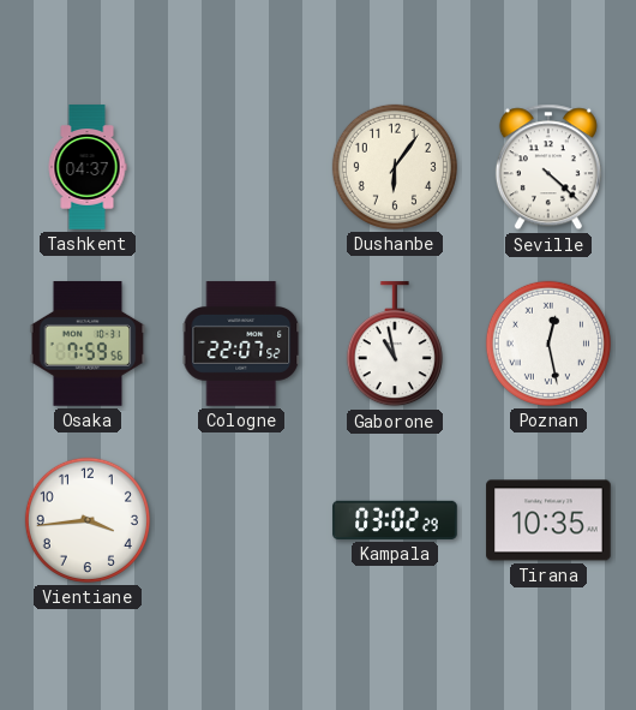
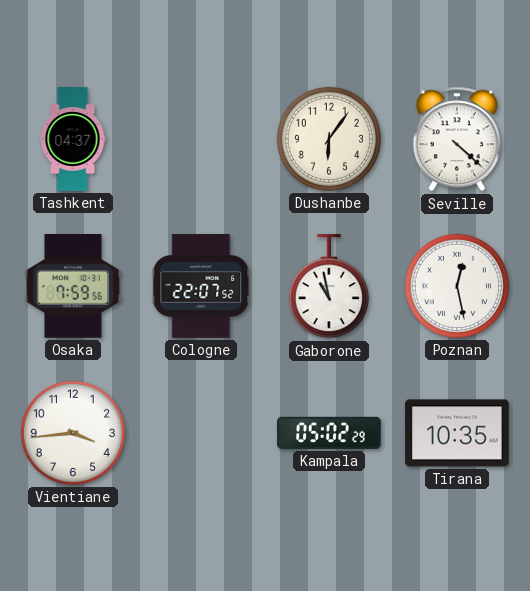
Kampala: 03:02 -> 05:02 (329, 433)
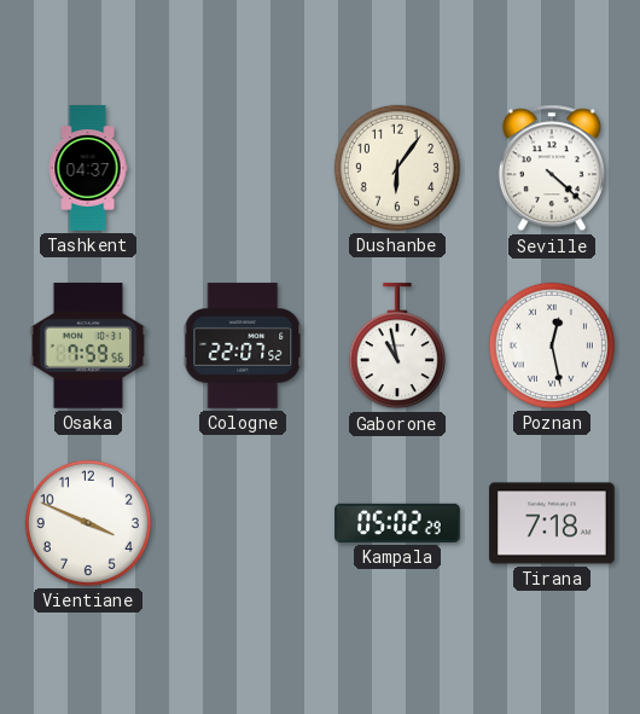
Vientiane: 3:44 -> 3:49 (88, 523)
Tirana: 10:35 -> 7:18 (552, 523)
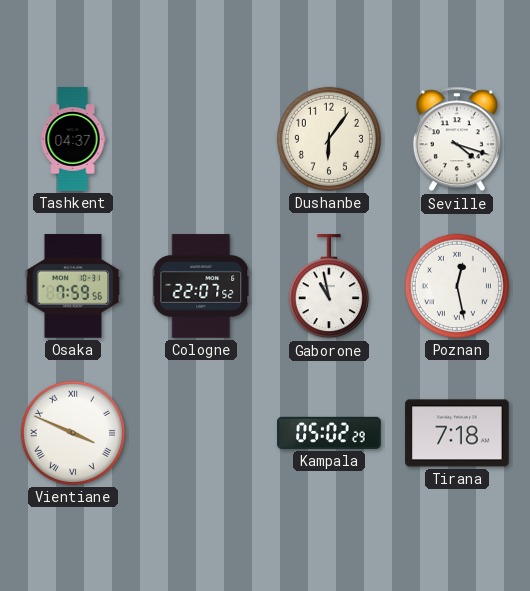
Seville: 4:22 -> 4:18 (457, 139)
Vientiane numerals: Arabic -> Roman (73, 433)
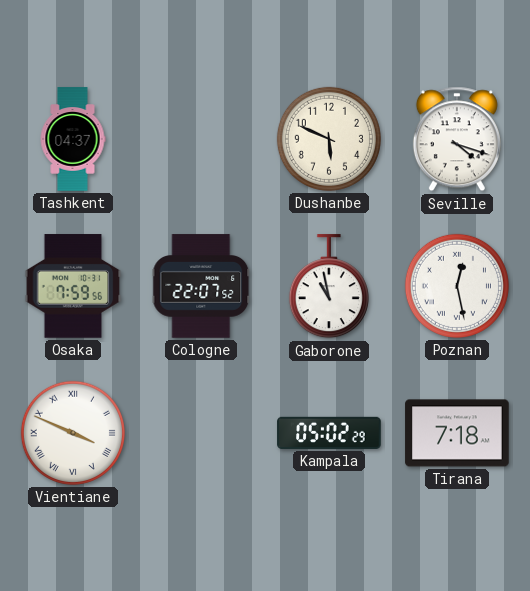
Dushanbe: 6:06 -> 5:49 (329, 139)
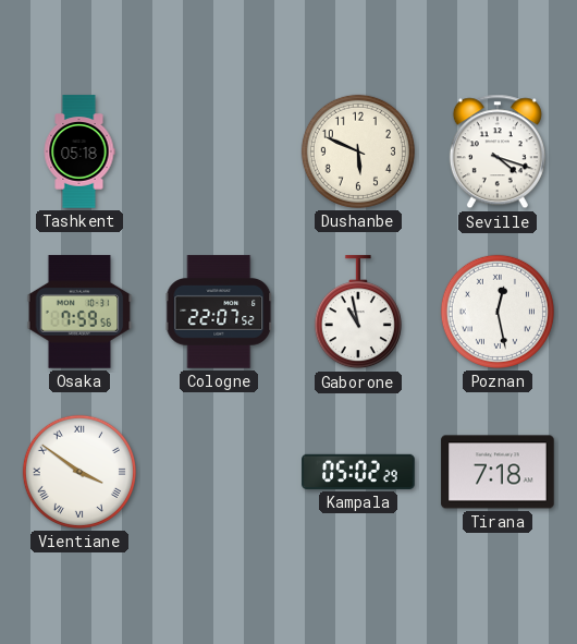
Tashkent: 04:37 -> 05:18 (79, 151)
Vientiane: 3:49 -> 3:51 (79, 472)
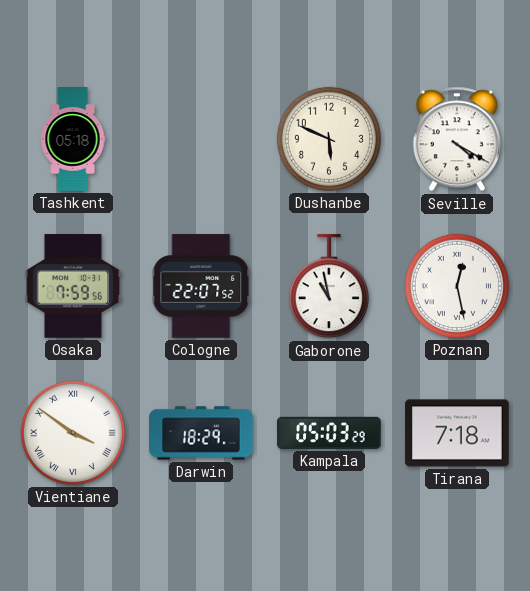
Seville: 4:18 -> 4:20 (457, 139)
Darwin: none -> 18:29 (201, 433)
Kampala: 05:02 -> 05:03 (329, 433)
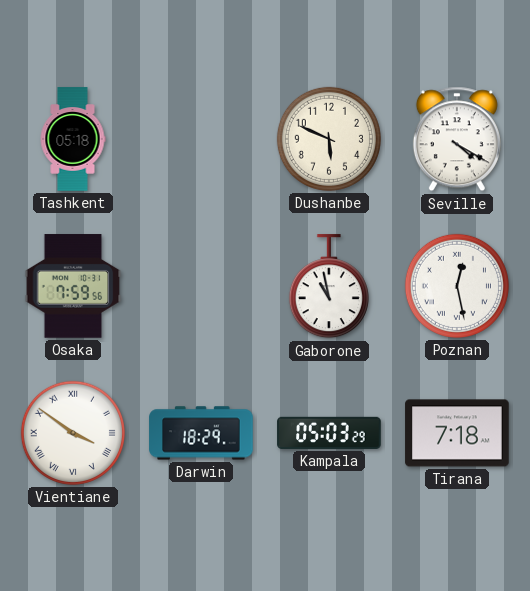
Cologne: 22:07 -> none (201, 286)
